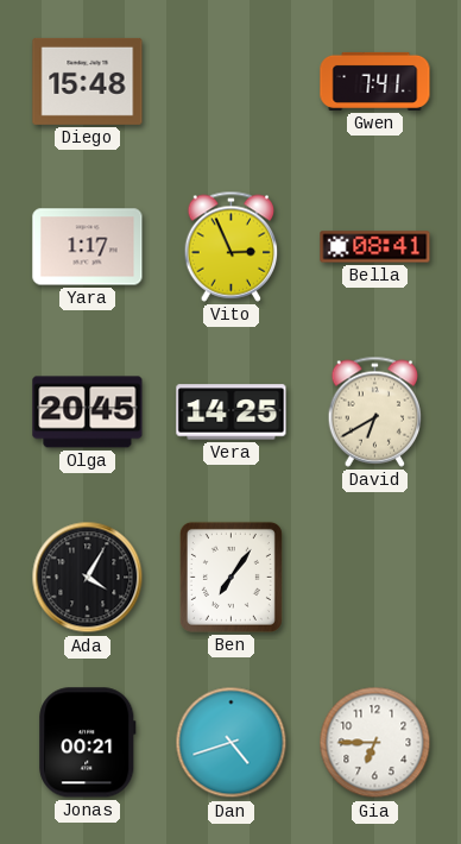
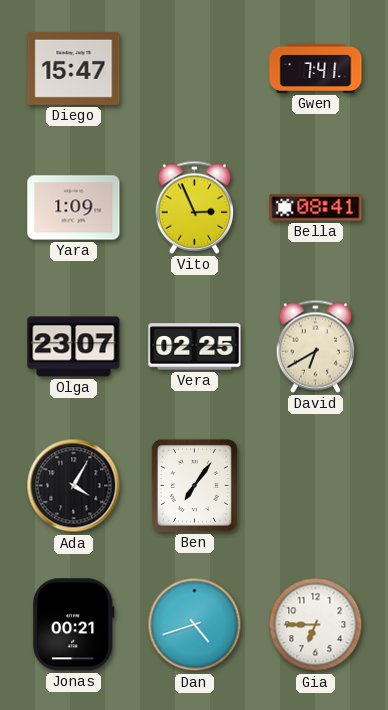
Diego: 15:48 -> 15:47 (74, 68)
Yara: 1:17 -> 1:09 (74, 208)
Olga: 20:45 -> 23:07 (74, 347)
Vera: 14:25 -> 02:25 (195, 347)
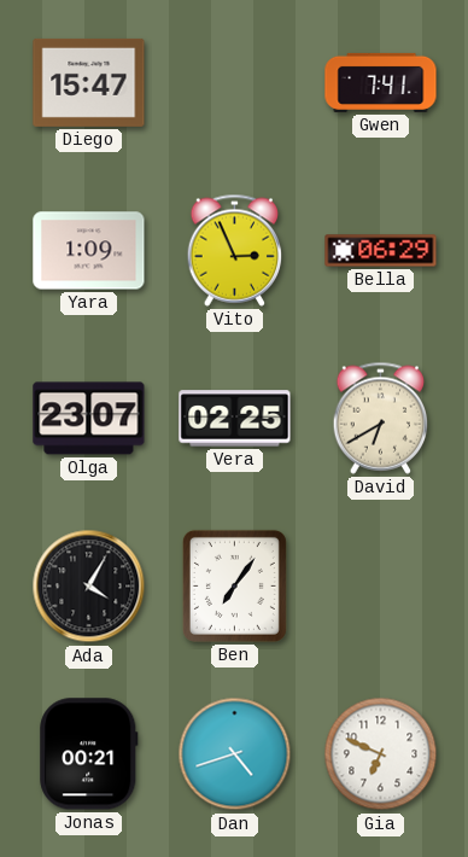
Bella: 08:41 -> 06:29 (381, 251)
Gia: 6:45 -> 6:49 (381, 754)
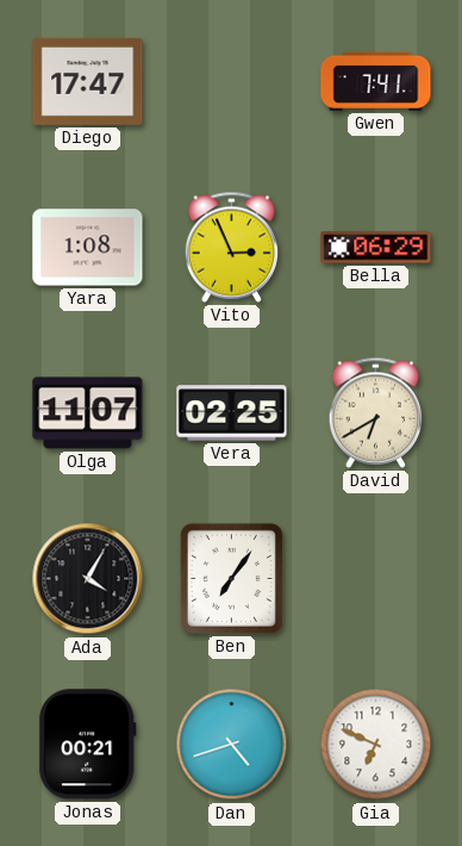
Diego: 15:47 -> 17:47 (88, 81)
Yara: 1:09 -> 1:08 (88, 248)
Olga: 23:07 -> 11:07 (88, 413)
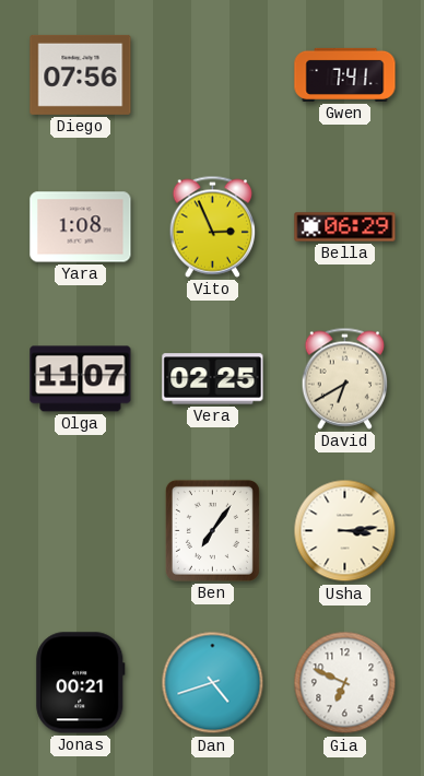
Diego: 17:47 -> 07:56 (81, 74)
Ada: 4:05 -> none (88, 579)
Usha: none -> 3:14 (345, 531)
